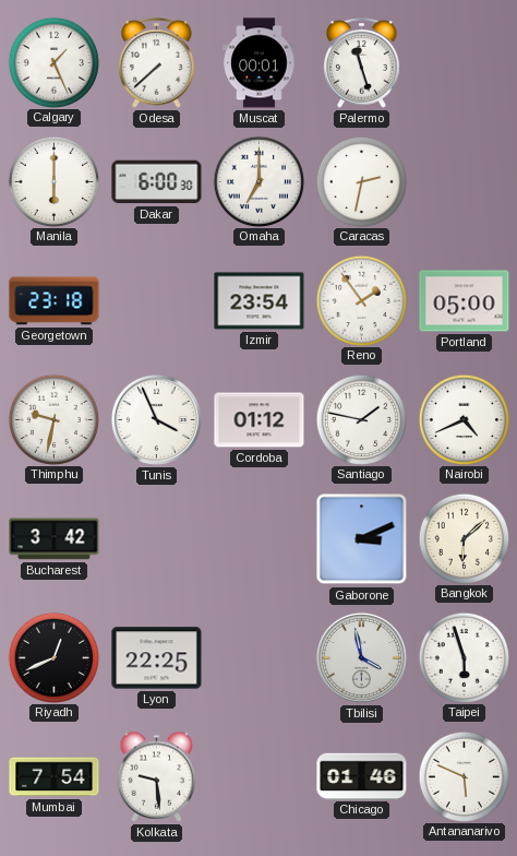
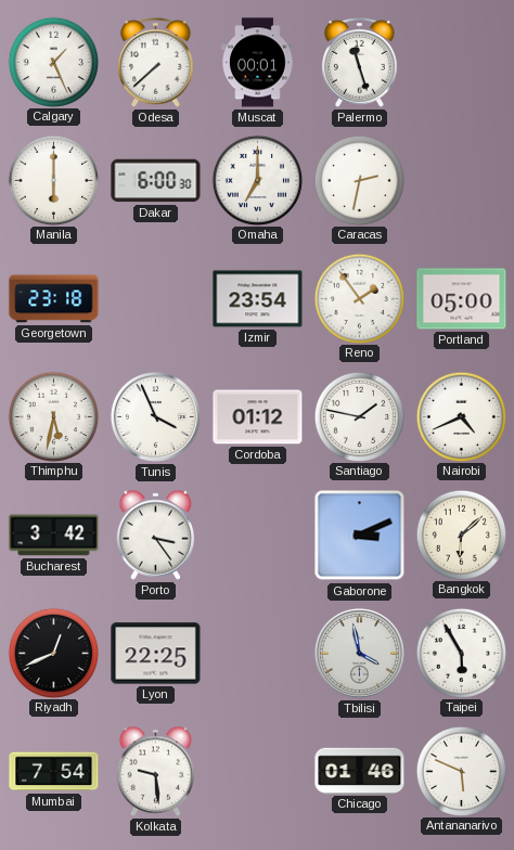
Thimphu: 9:32 -> 5:32 (53, 416)
Porto: none -> 3:24 (156, 535)
Taipei: 5:57 -> 5:55 (461, 653)
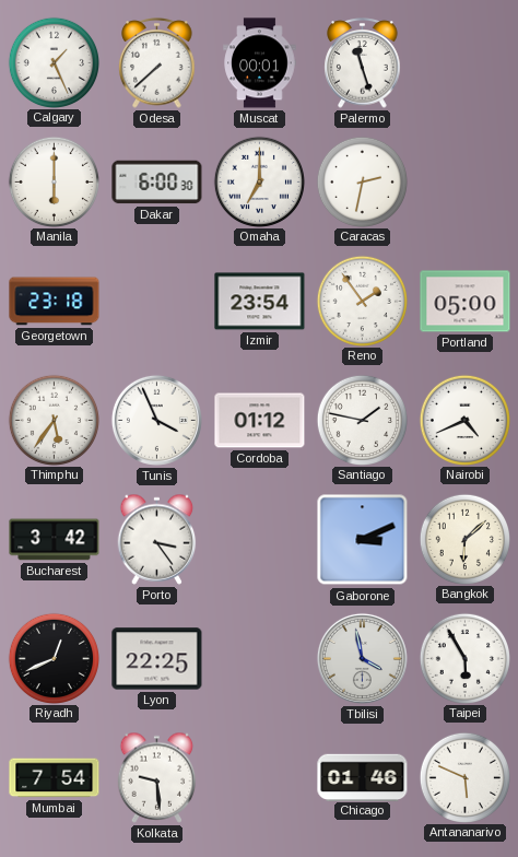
Thimphu: 5:32 -> 5:36 (54, 420)
